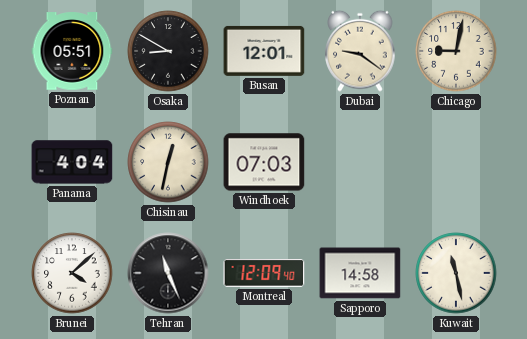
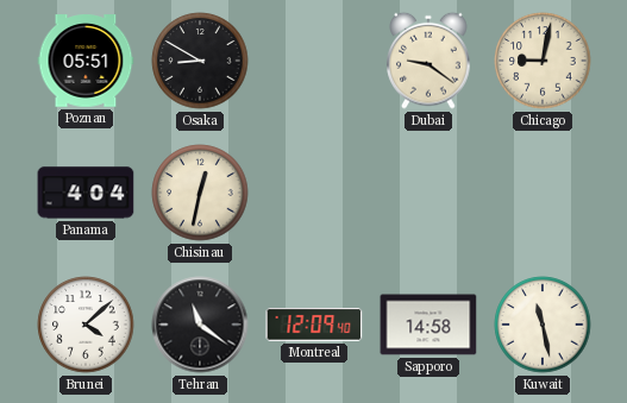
Busan: 12:01 -> none (264, 51)
Windhoek: 07:03 -> none (264, 162)
Tehran: 11:26 -> 11:21 (200, 325)
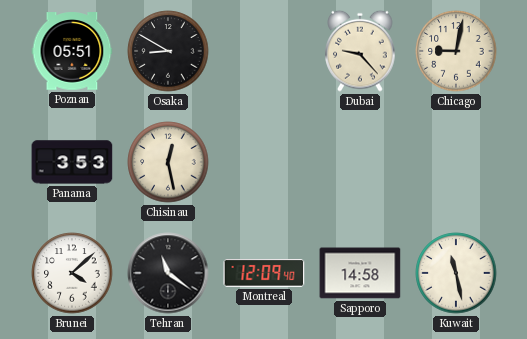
Dubai: 9:21 -> 9:23 (360, 51)
Panama: 4:04 -> 3:53 (72, 162)
Chisinau: 12:32 -> 12:28 (168, 162)
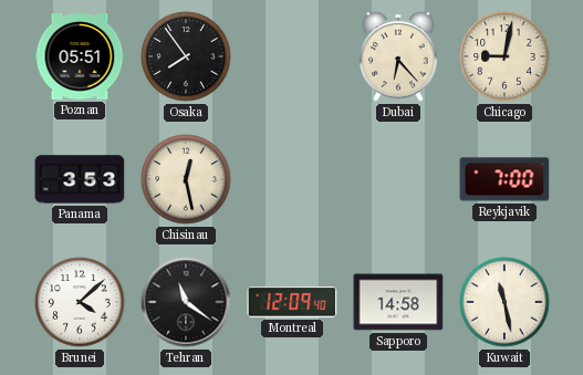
Osaka: 8:50 -> 7:54 (186, 56)
Dubai: 9:23 -> 6:23 (398, 56)
Reykjavik: none -> 7:00 (504, 179)
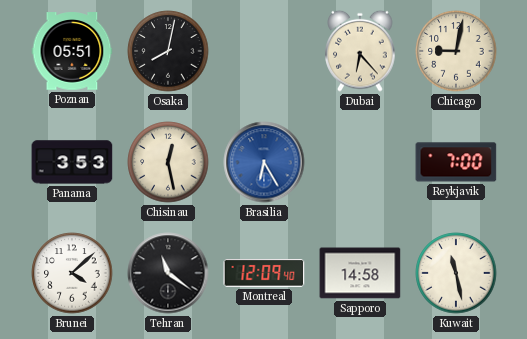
Osaka: 7:54 -> 8:02 (168, 51)
Brasilia: none -> 6:25 (264, 162)
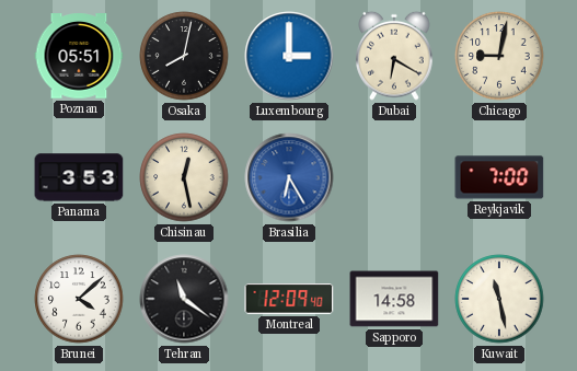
Luxembourg: none -> 3:00 (289, 56)
Dubai: 6:23 -> 6:20 (394, 56)
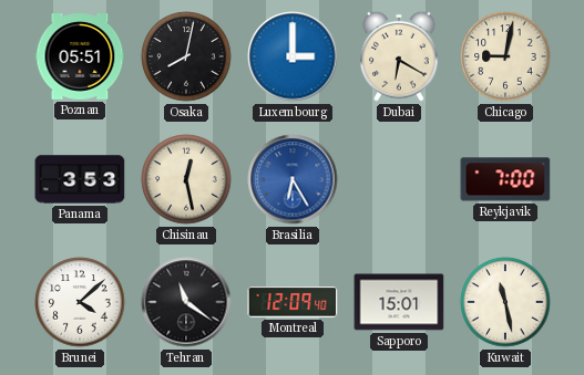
Sapporo: 14:58 -> 15:01 (399, 302)
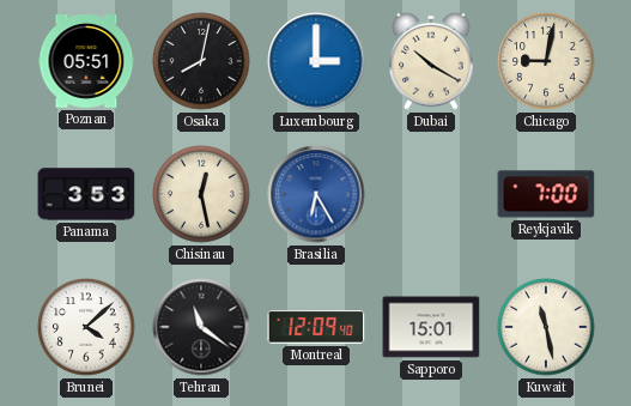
Dubai: 6:20 -> 10:20 (431, 61)
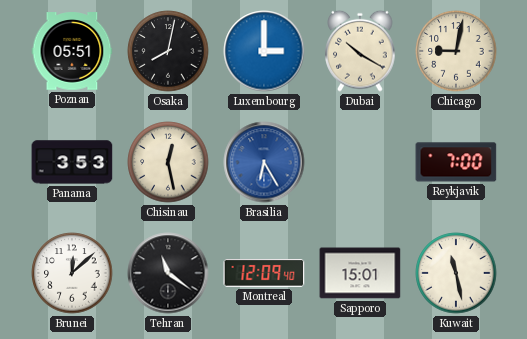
Brunei: 4:08 -> 12:08 (72, 273)
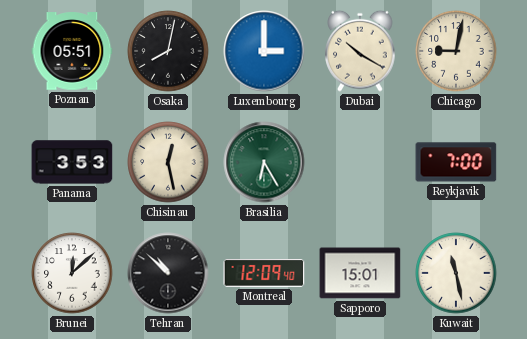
Brasilia dial: blue -> green (264, 162)
Tehran: 11:21 -> 10:52 (168, 273)
